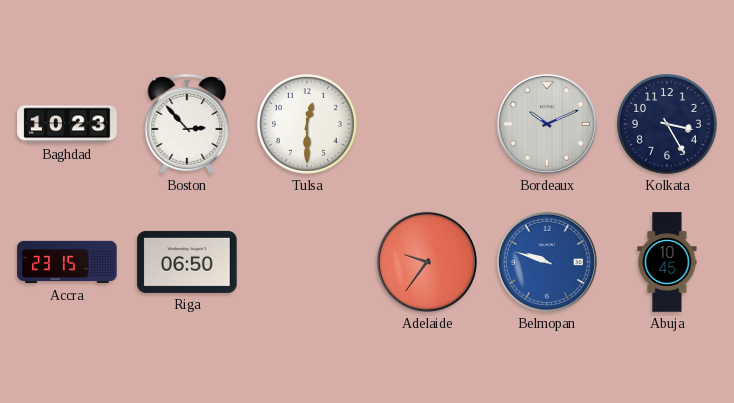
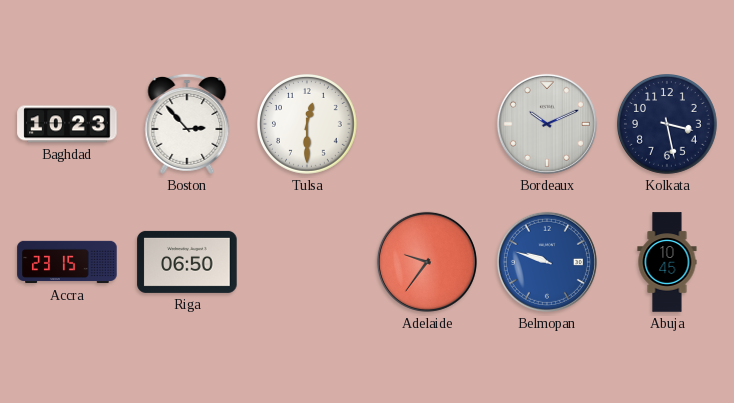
Kolkata: 3:25 -> 3:28 (668, 125)
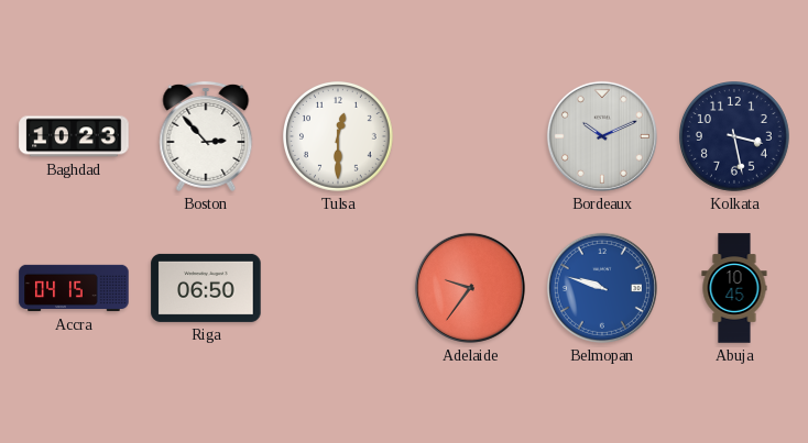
Accra: 23:15 -> 04:15 (74, 288)
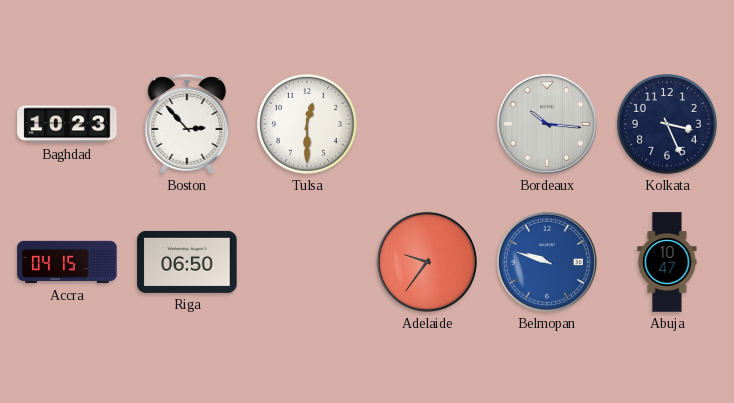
Bordeaux: 10:11 -> 10:16 (547, 124)
Kolkata: 3:28 -> 3:26 (668, 125)
Abuja: 10:45 -> 10:47 (667, 262)
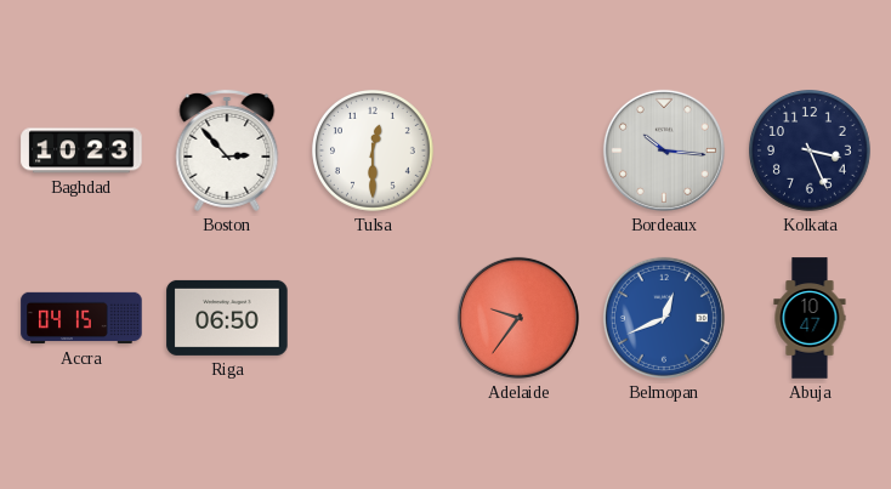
Belmopan: 9:48 -> 12:41 (664, 318)
